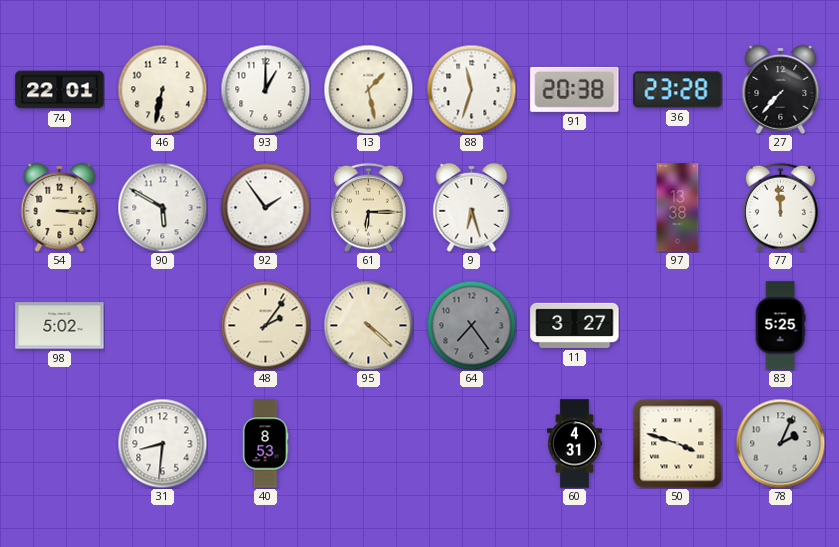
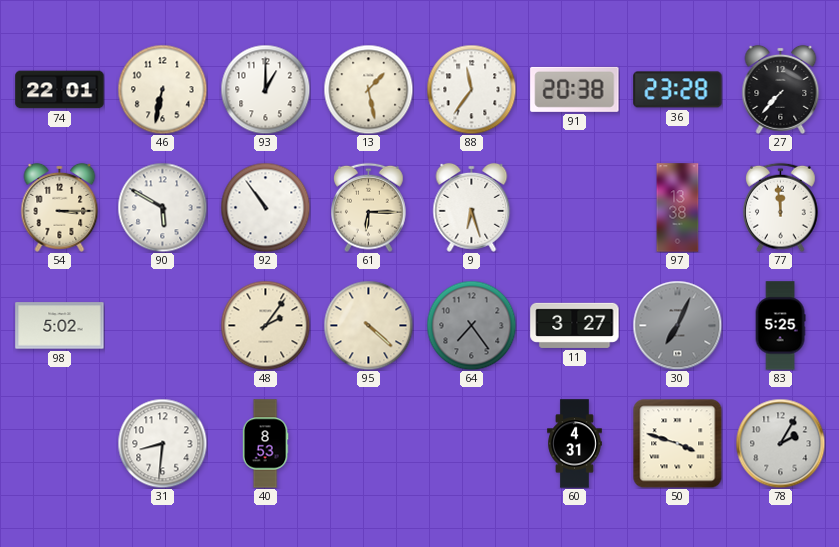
88: 11:33 -> 11:36 (471, 89)
92: 1:54 -> 10:54 (265, 207)
30: none -> 7:04 (677, 325)
78: 2:04 -> 2:05 (780, 443)
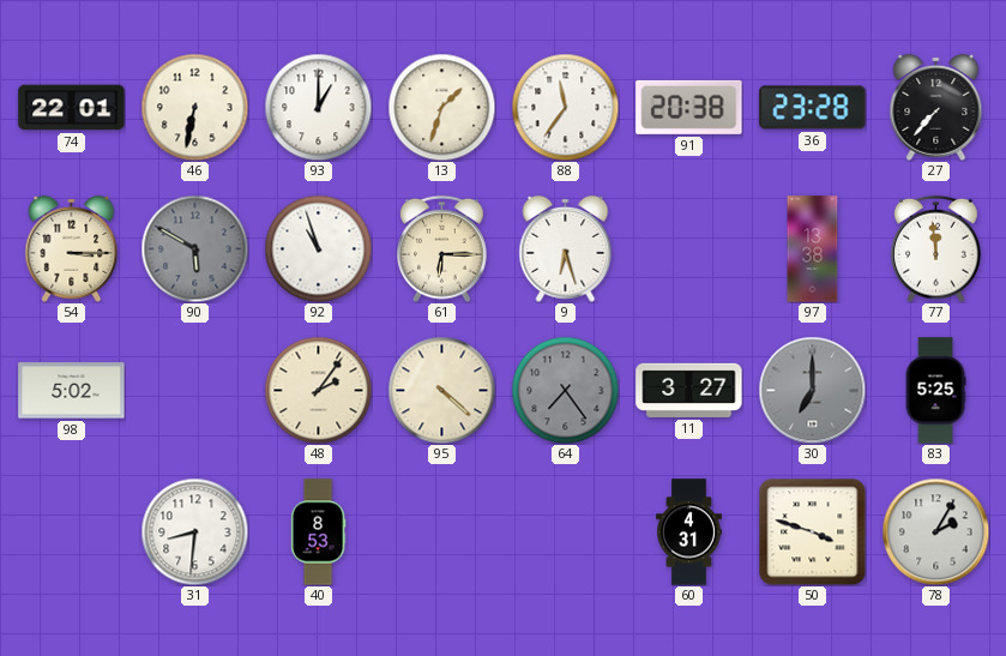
13: 1:28 -> 1:33 (441, 107)
90 dial: white -> grey (194, 248)
92: 10:54 -> 10:57 (318, 248)
30: 7:04 -> 7:00 (812, 390)
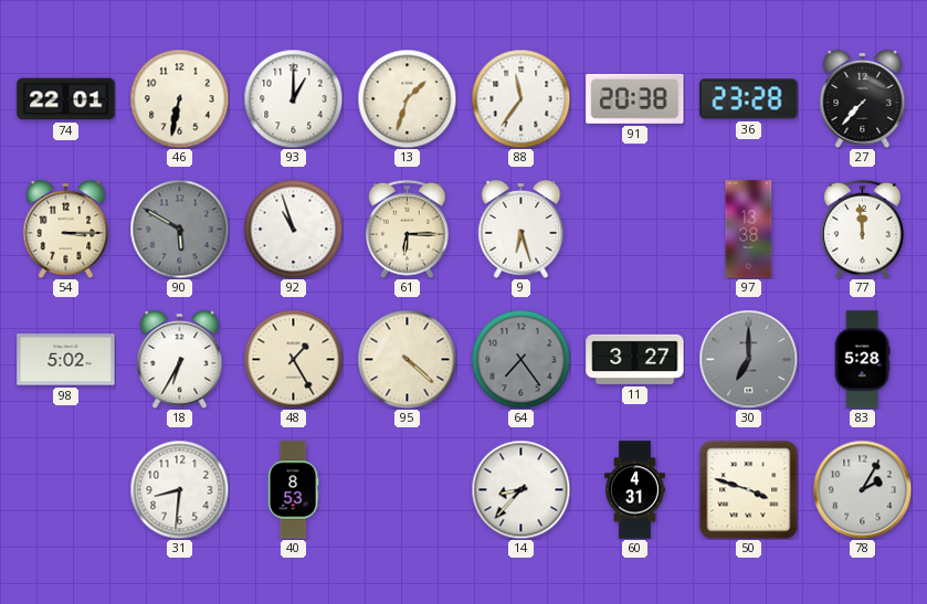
18: none -> 6:35 (180, 359)
48: 2:06 -> 1:25 (293, 359)
83: 5:25 -> 5:28 (862, 360)
14: none -> 8:37 (520, 489)
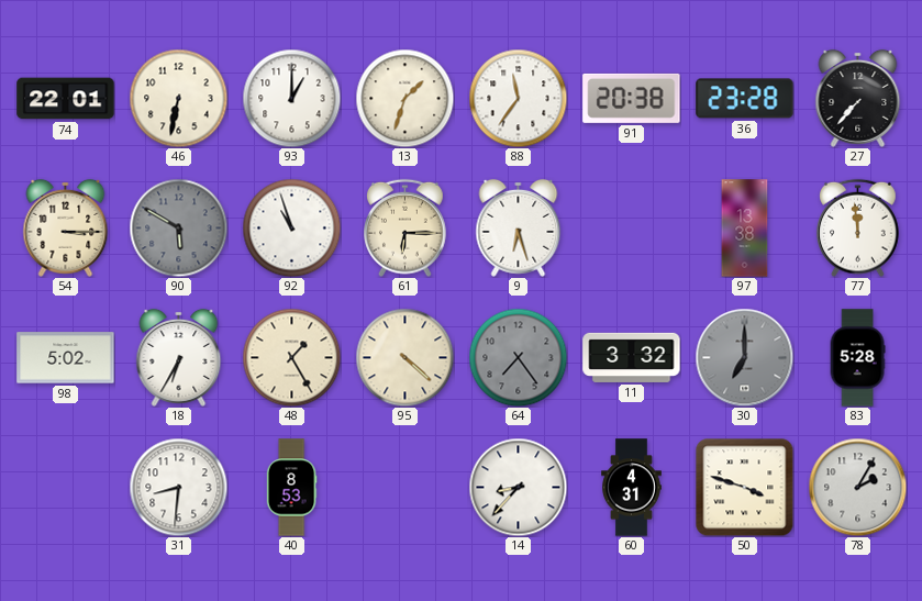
11: 3:27 -> 3:32 (632, 357)
